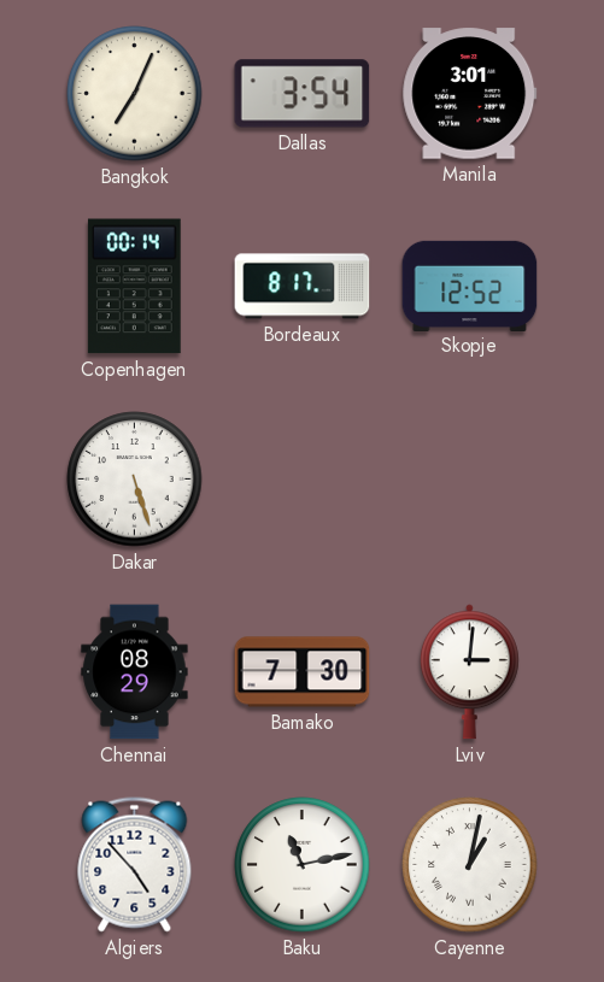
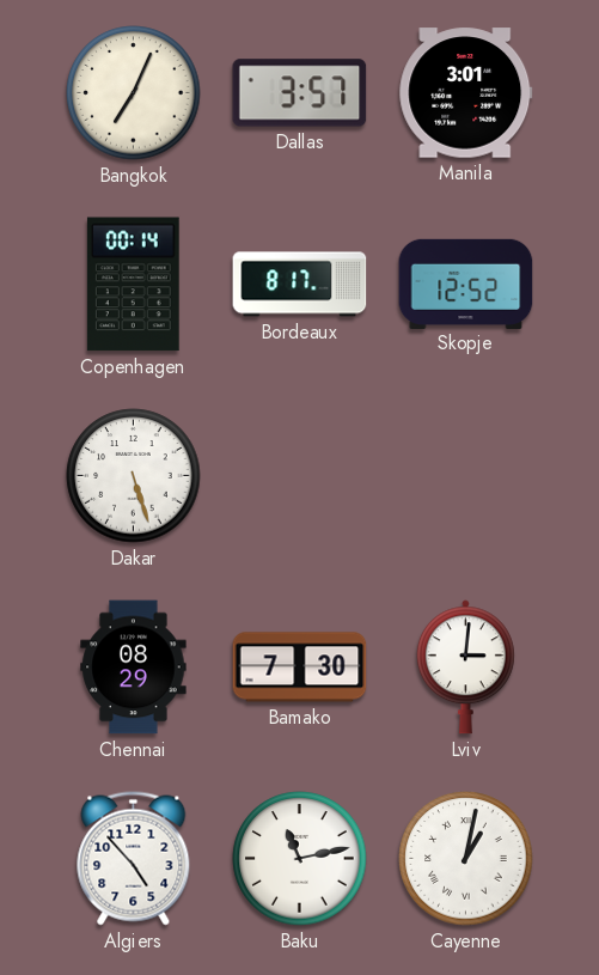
Dallas: 3:54 -> 3:57 (300, 93)
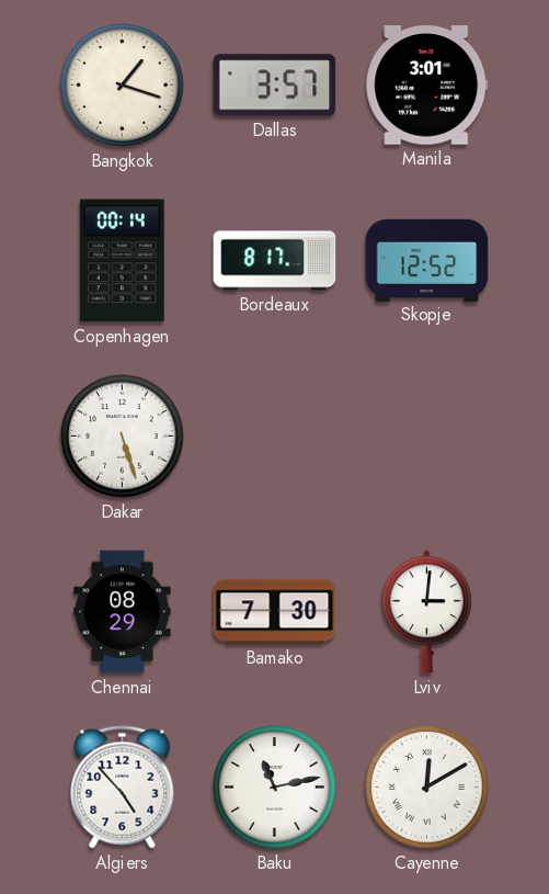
Bangkok: 7:04 -> 1:18 (123, 86)
Cayenne: 1:02 -> 12:10 (427, 788)
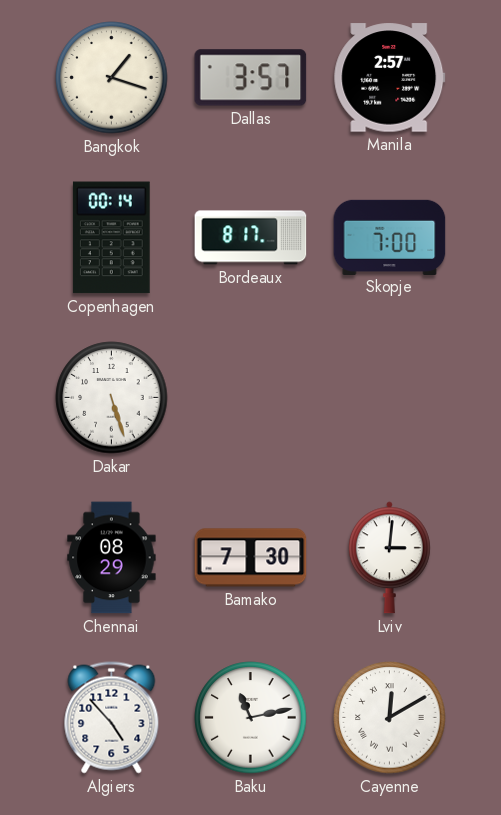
Manila: 3:01 -> 2:57 (390, 78)
Skopje: 12:52 -> 7:00 (390, 237)
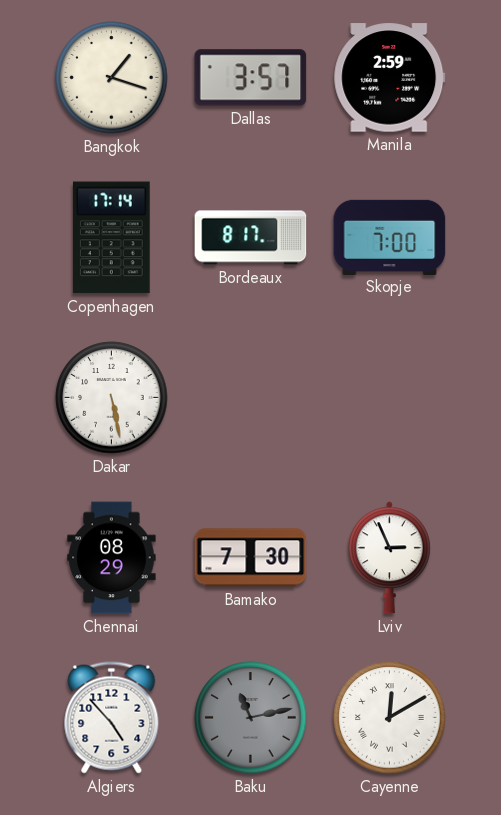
Manila: 2:57 -> 2:59 (390, 78)
Copenhagen: 00:14 -> 17:14 (111, 238)
Dakar: 5:27 -> 5:28 (112, 398)
Lviv: 3:01 -> 2:56 (389, 558)
Baku dial: white -> grey (251, 718)
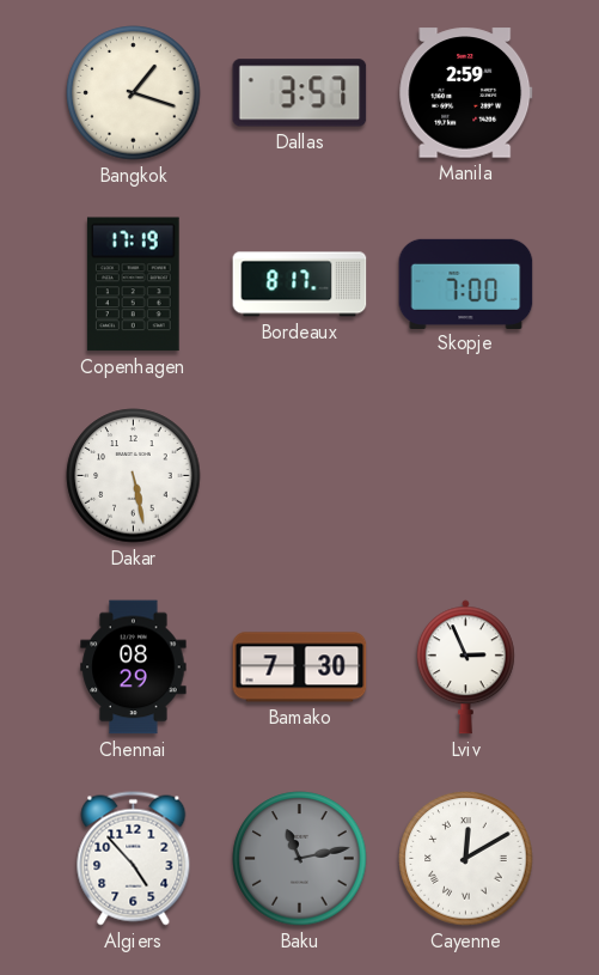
Copenhagen: 17:14 -> 17:19 (133, 285)
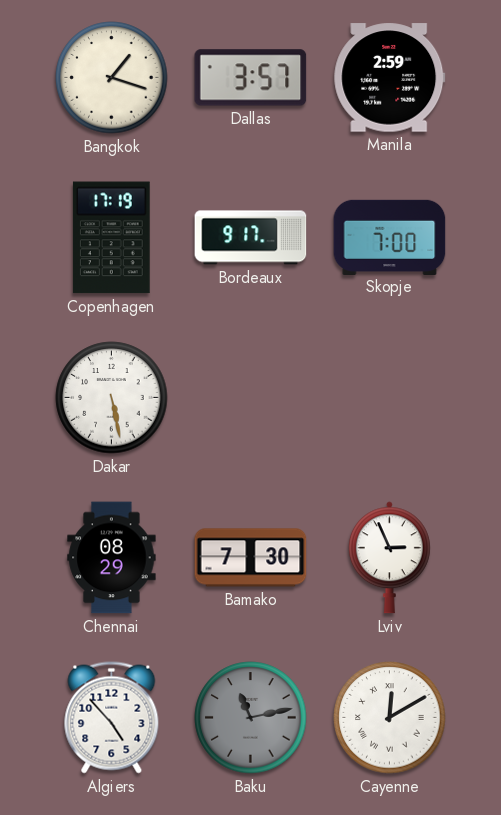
Bordeaux: 8:17 -> 9:17 (251, 238)
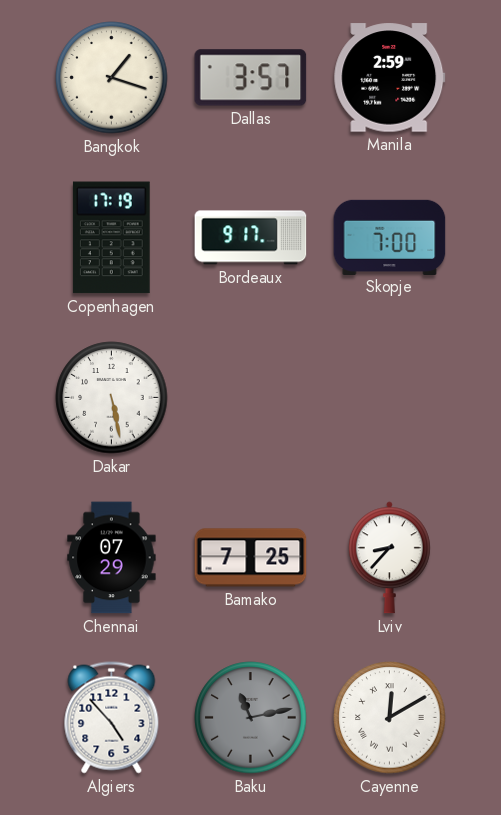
Chennai: 08:29 -> 07:29 (112, 558)
Bamako: 7:30 -> 7:25 (251, 558)
Lviv: 2:56 -> 8:37 (389, 558)
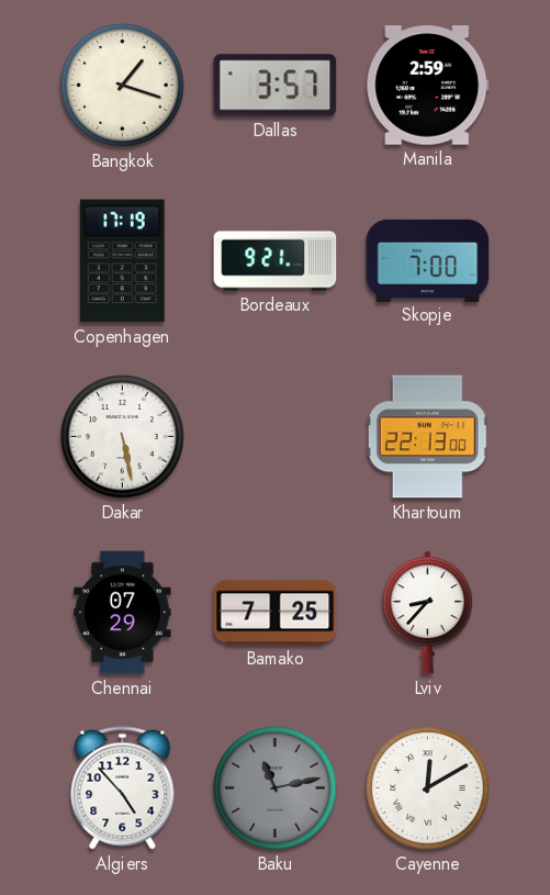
Bordeaux: 9:17 -> 9:21 (276, 261)
Khartoum: none -> 22:13 (427, 437)
